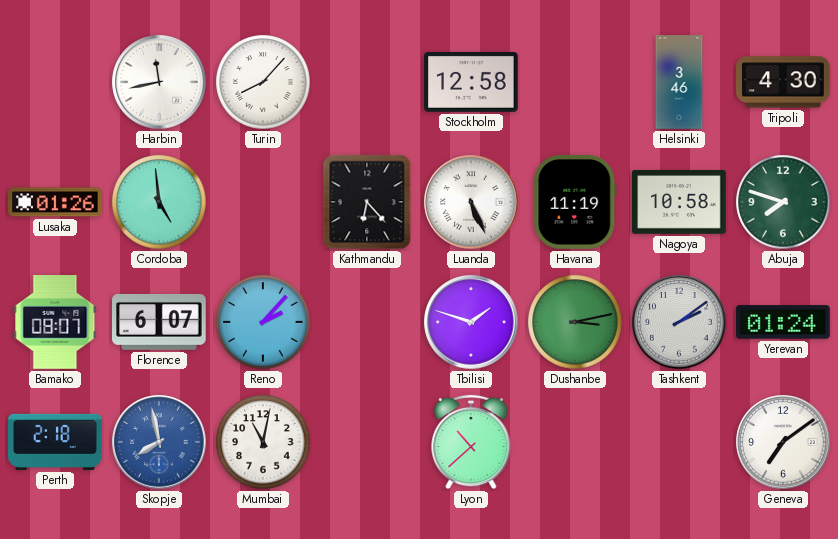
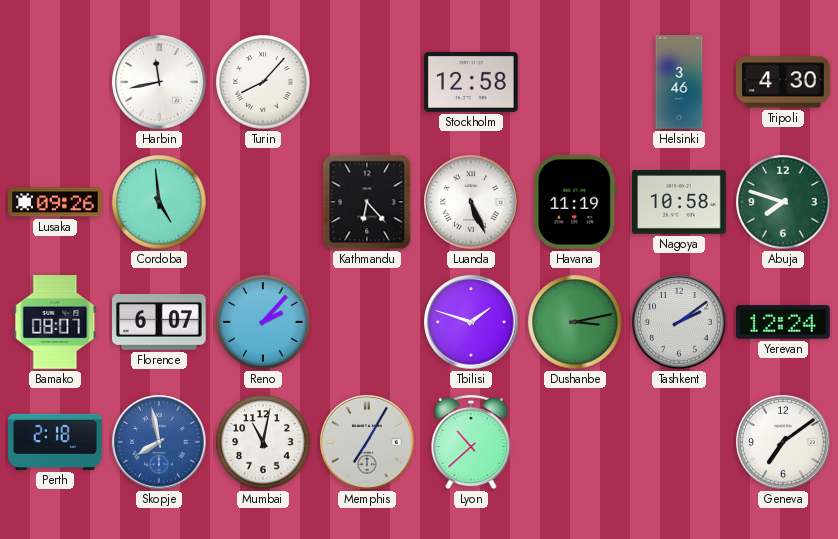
Lusaka: 01:26 -> 09:26 (55, 202)
Yerevan: 01:24 -> 12:24 (783, 322)
Memphis: none -> 7:05 (367, 442)
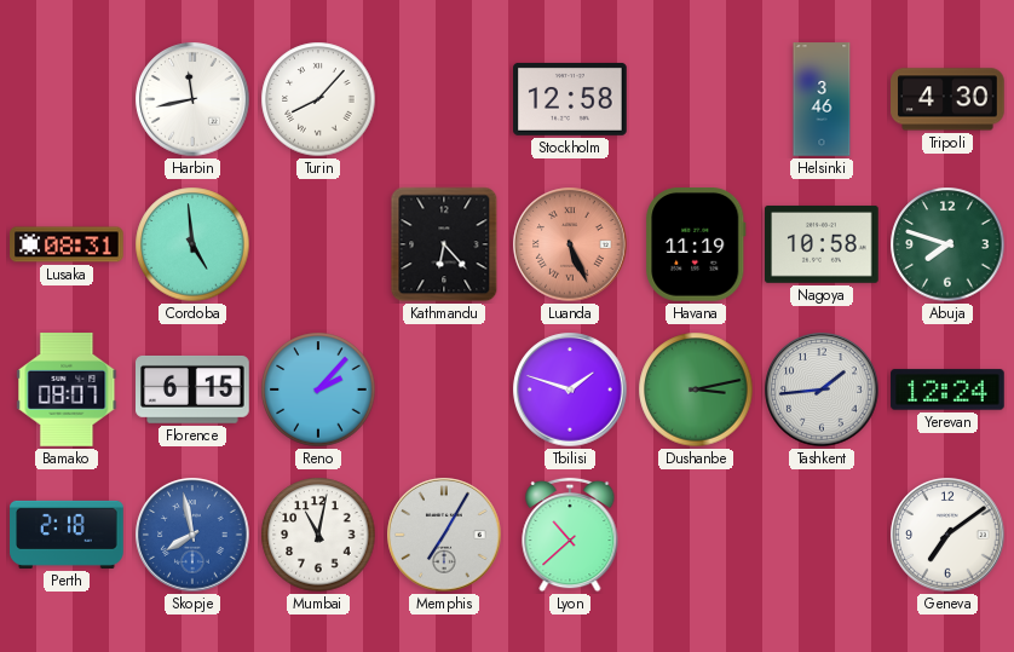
Lusaka: 09:26 -> 08:31 (67, 244)
Luanda dial: white -> salmon (570, 244)
Florence: 6:07 -> 6:15 (194, 390)
Tashkent: 2:09 -> 1:44 (822, 390)
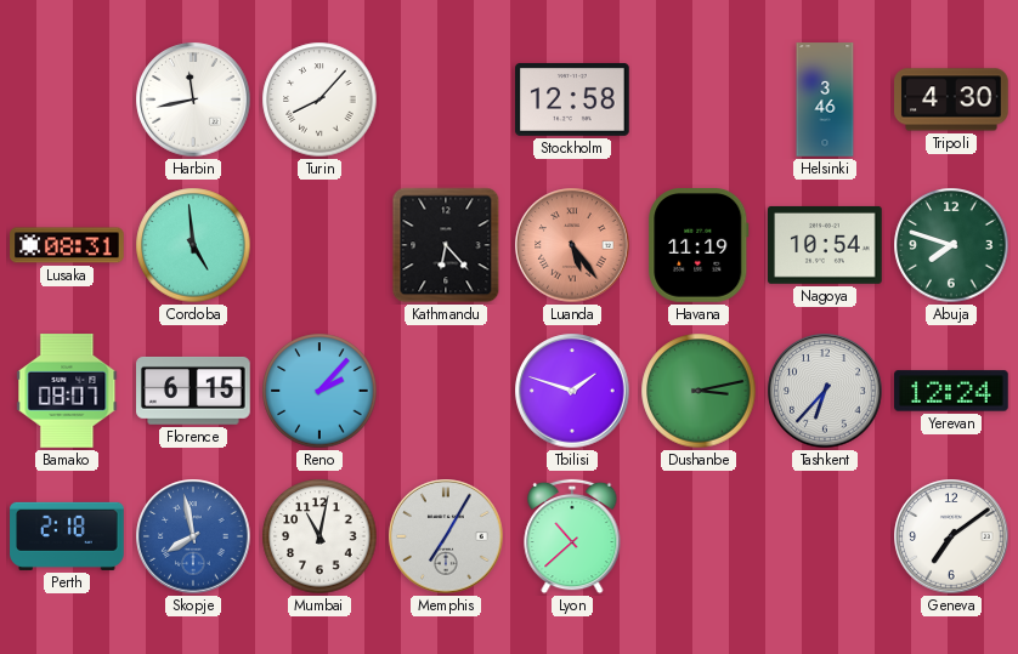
Luanda: 5:26 -> 5:24 (572, 245)
Nagoya: 10:58 -> 10:54 (825, 245)
Tashkent: 1:44 -> 6:37 (825, 391)
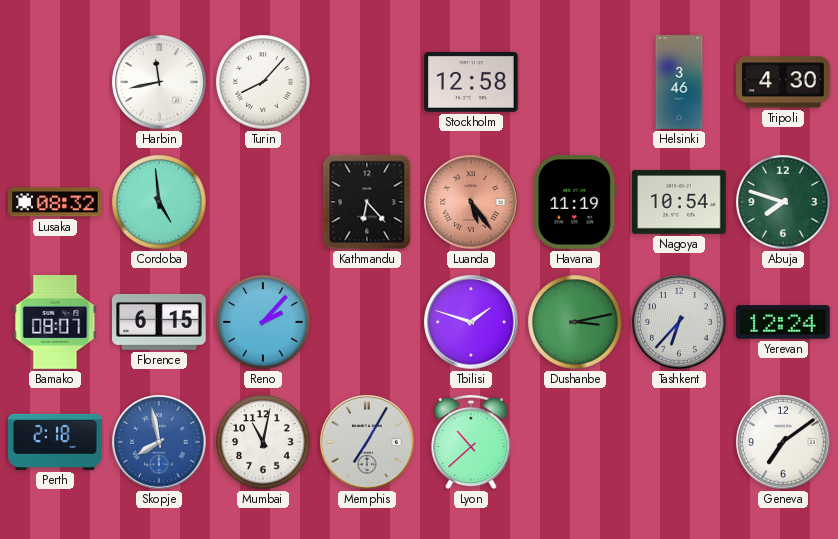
Lusaka: 08:31 -> 08:32 (55, 202)
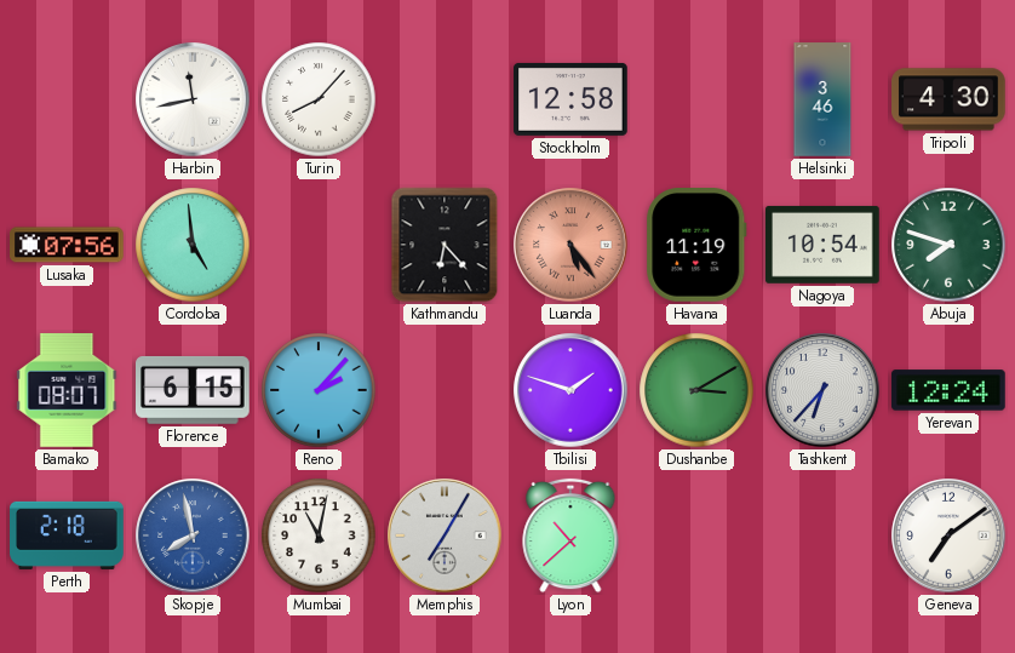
Lusaka: 08:32 -> 07:56 (67, 245)
Dushanbe: 3:13 -> 3:10 (696, 390)
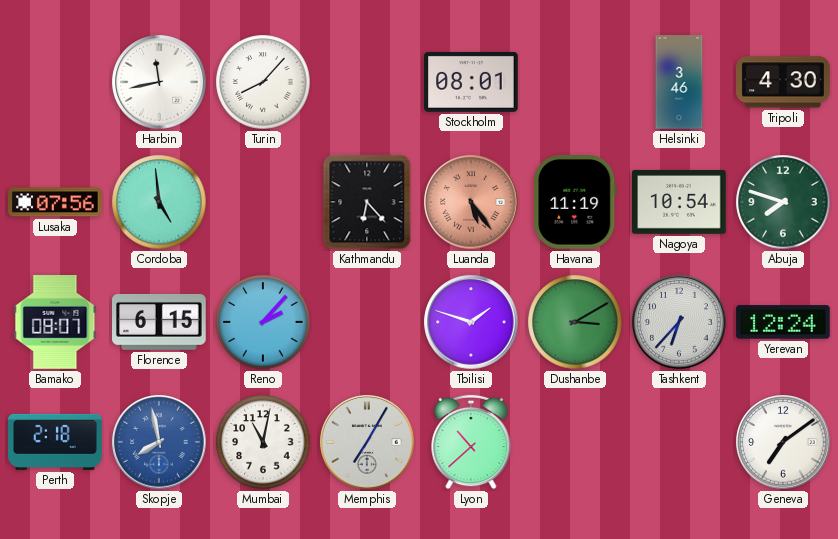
Stockholm: 12:58 -> 08:01 (471, 82)
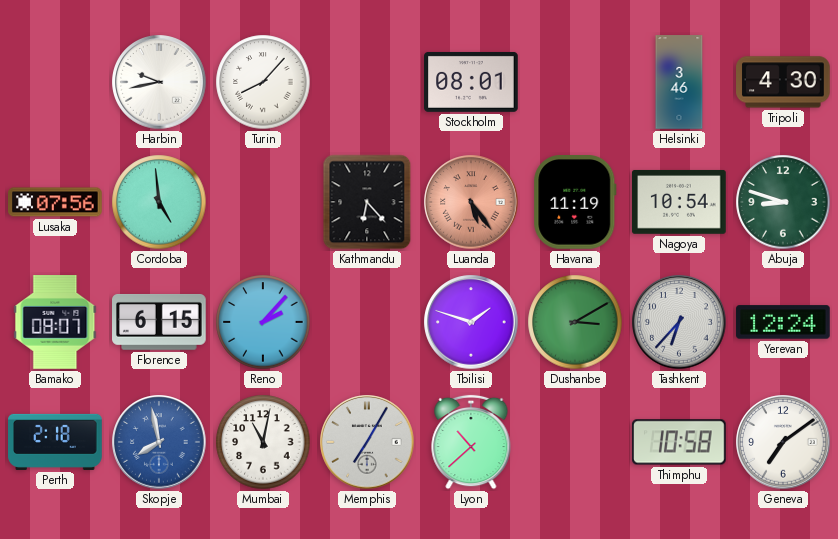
Harbin: 11:43 -> 9:43 (159, 82)
Abuja: 7:48 -> 8:48 (783, 202)
Thimphu: none -> 10:58 (679, 442)
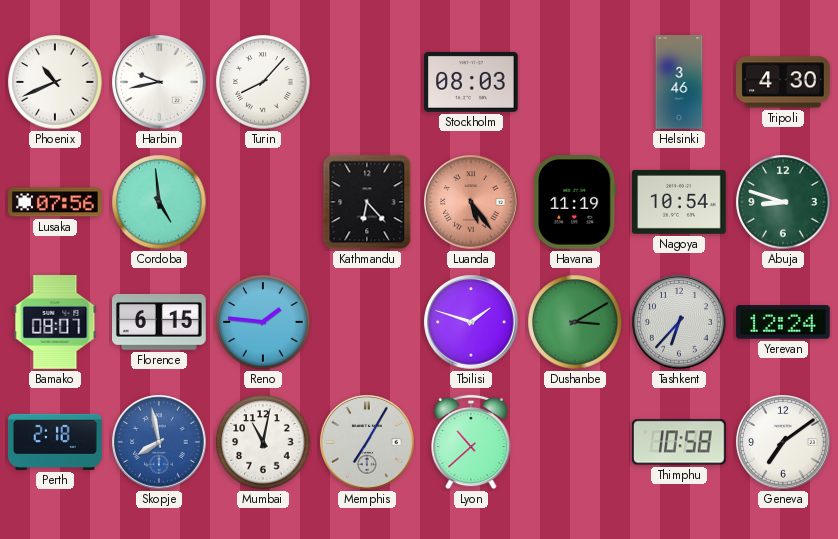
Phoenix: none -> 10:41 (55, 82)
Stockholm: 08:01 -> 08:03 (471, 82)
Reno: 2:07 -> 1:46 (263, 322)
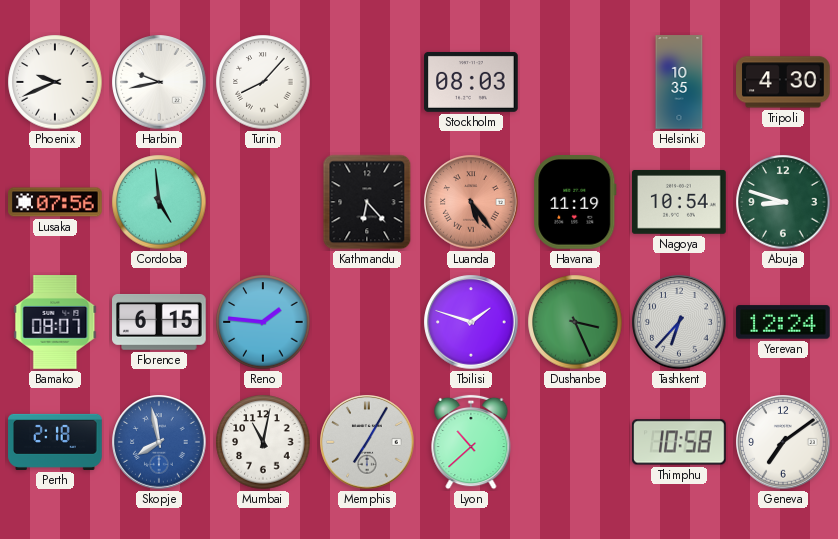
Phoenix: 10:41 -> 9:41 (55, 82)
Helsinki: 3:46 -> 10:35 (679, 82)
Dushanbe: 3:10 -> 3:26 (575, 322)
